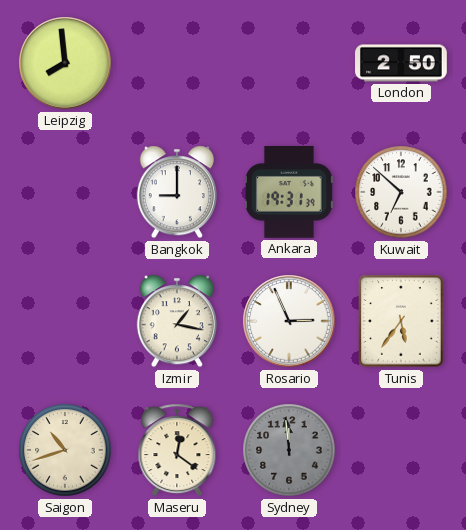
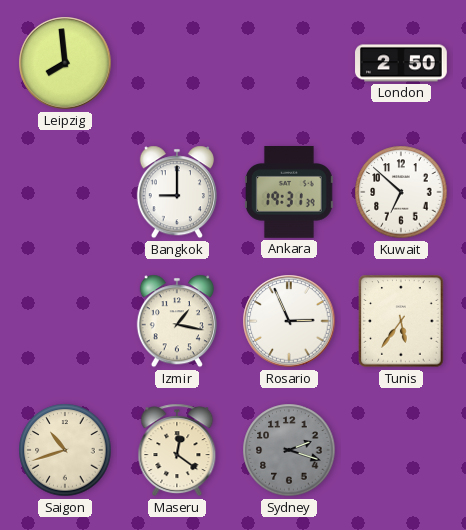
Sydney: 11:59 -> 2:18 (289, 450)
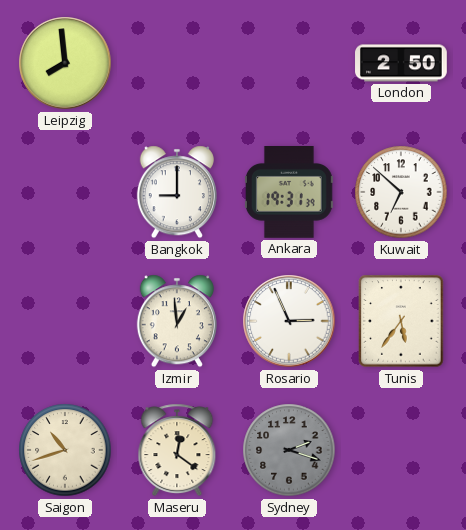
Izmir: 1:17 -> 12:59 (177, 321)
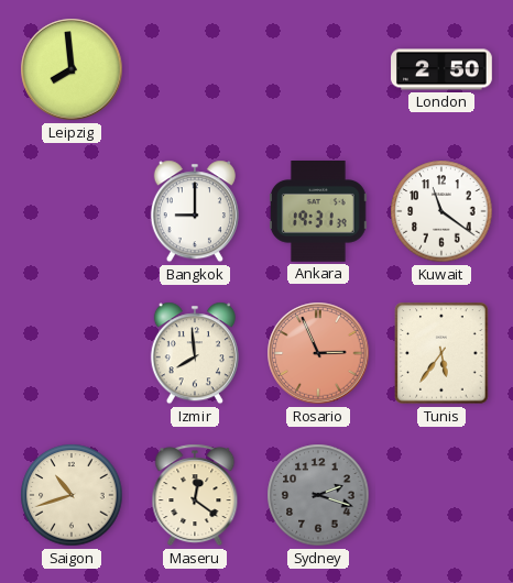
Kuwait: 6:52 -> 11:21 (441, 211)
Izmir: 12:59 -> 7:59 (195, 353)
Rosario dial: white -> salmon (318, 353)
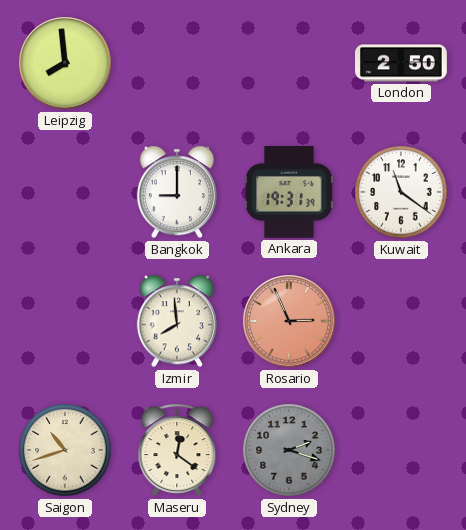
Tunis: 5:36 -> none (441, 353)
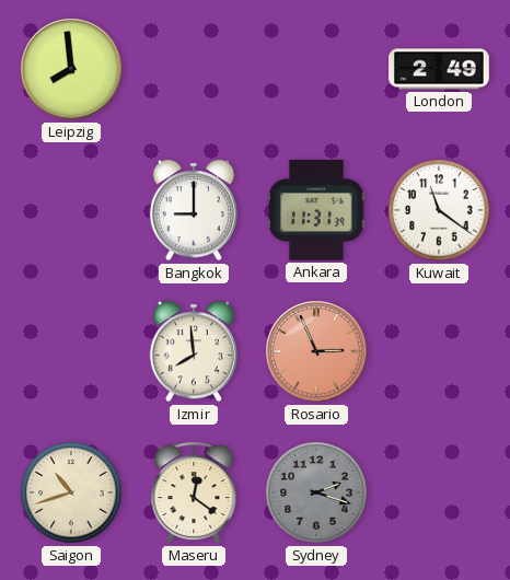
London: 2:50 -> 2:49 (439, 69)
Ankara: 19:31 -> 11:31 (316, 211)
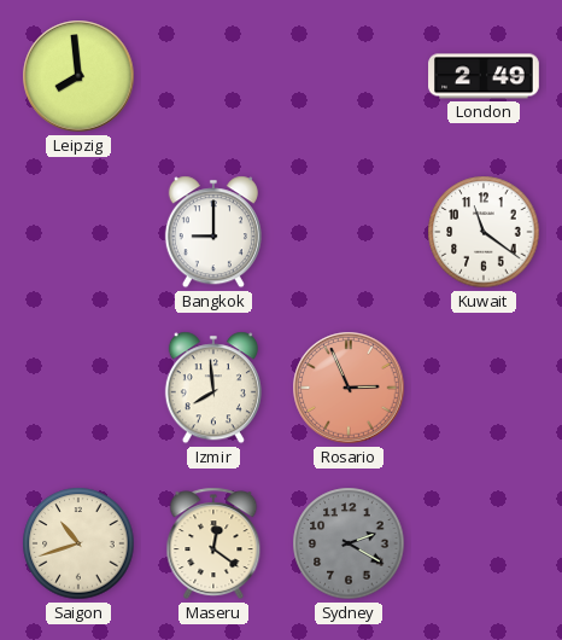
Ankara: 11:31 -> none (316, 211)
Sydney: 2:18 -> 2:20 (349, 543)
